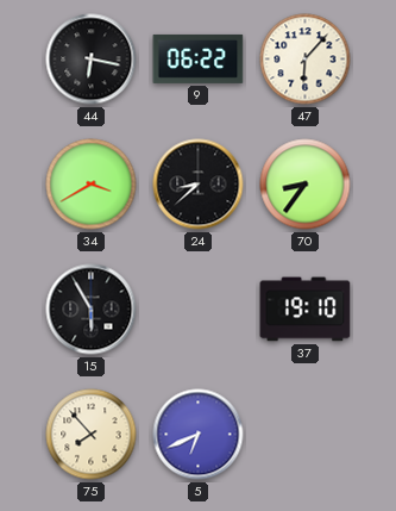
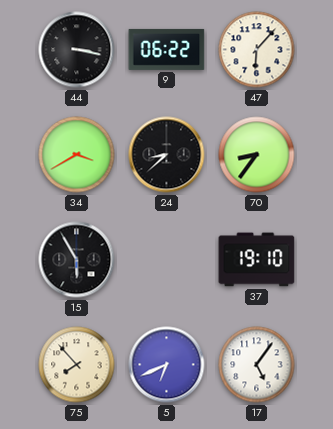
44: 6:17 -> 3:17 (77, 50)
17: none -> 5:06 (257, 365)
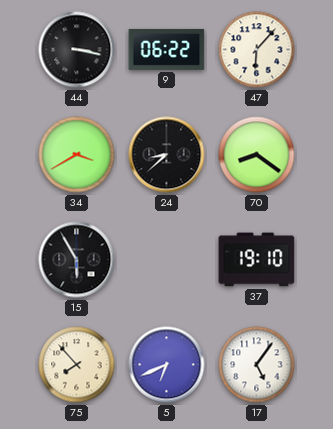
70: 8:36 -> 8:21 (257, 155)
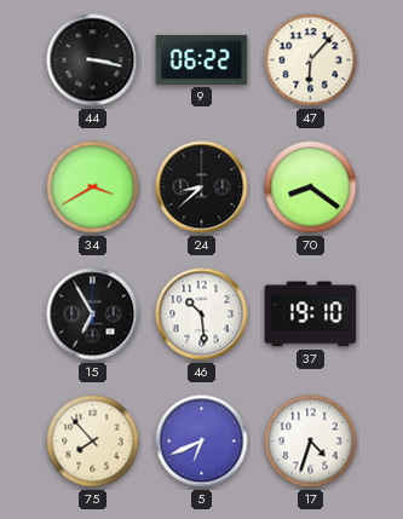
15: 5:55 -> 6:55 (93, 315)
46: none -> 10:29 (202, 315)
17: 5:06 -> 4:33 (311, 442)
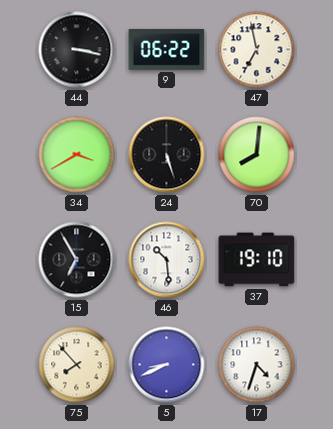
47: 6:07 -> 6:58 (257, 50)
24: 8:38 -> 5:27 (167, 155)
70: 8:21 -> 8:01 (257, 155)
5: 6:41 -> 8:41 (167, 365)
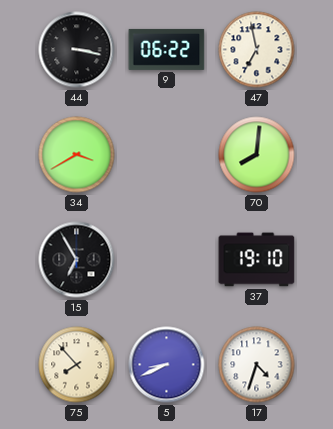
24: 5:27 -> none (167, 155)
46: 10:29 -> none (167, 260)
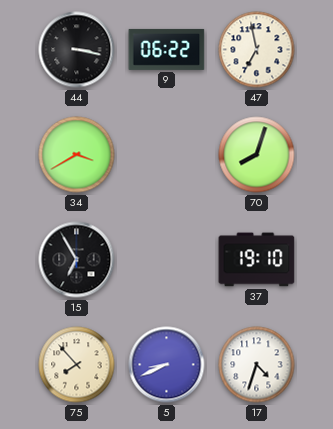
70: 8:01 -> 8:03 (257, 155)
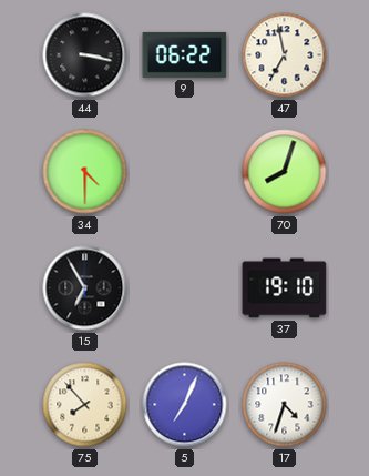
34: 3:40 -> 4:30 (85, 172)
5: 8:41 -> 7:04 (185, 405)
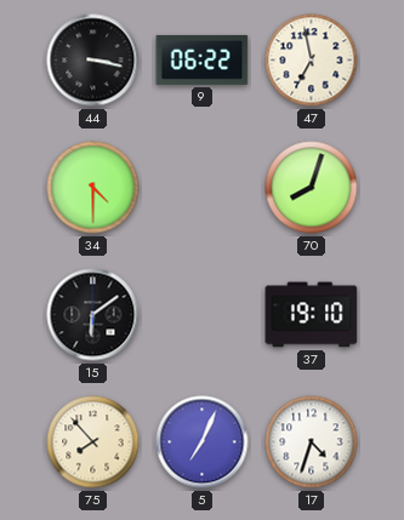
15: 6:55 -> 6:09 (93, 315)
